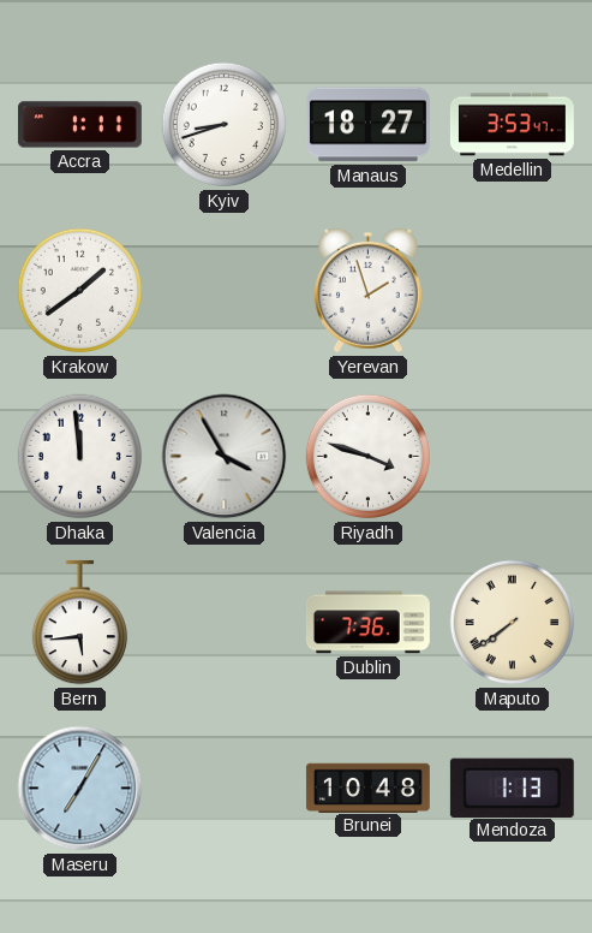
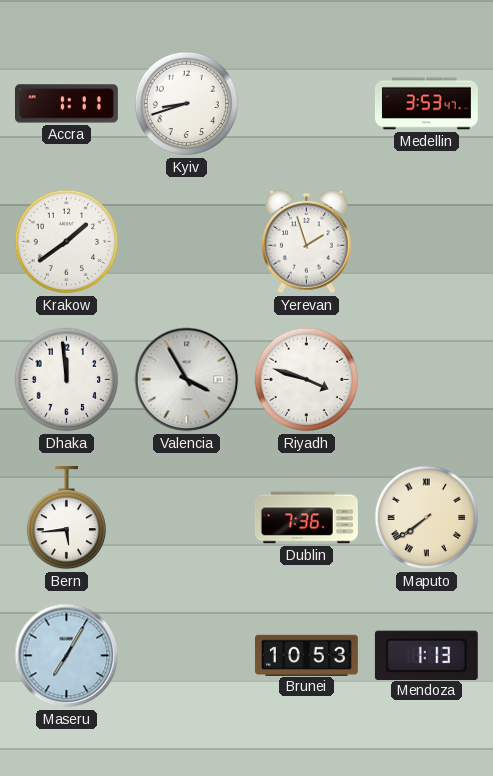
Manaus: 18:27 -> none (367, 125)
Brunei: 10:48 -> 10:53 (306, 655)
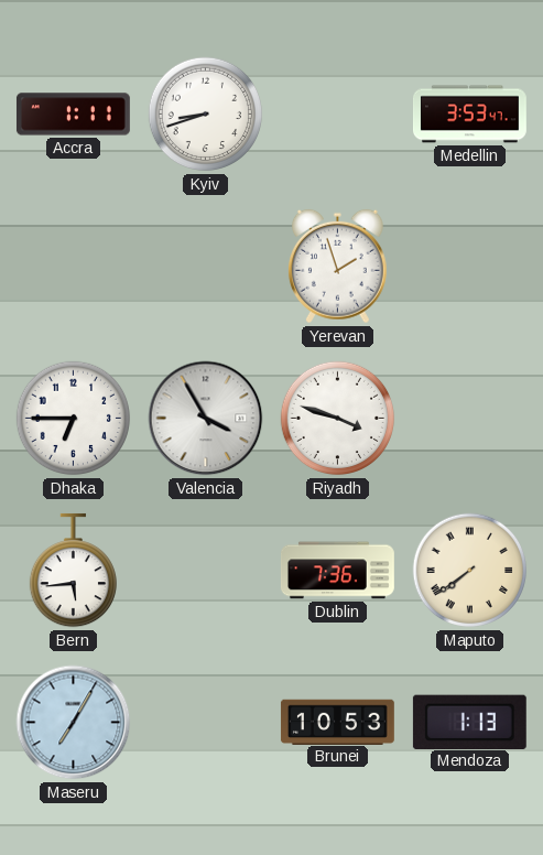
Krakow: 1:39 -> none (67, 242)
Dhaka: 11:59 -> 6:45 (74, 419)
